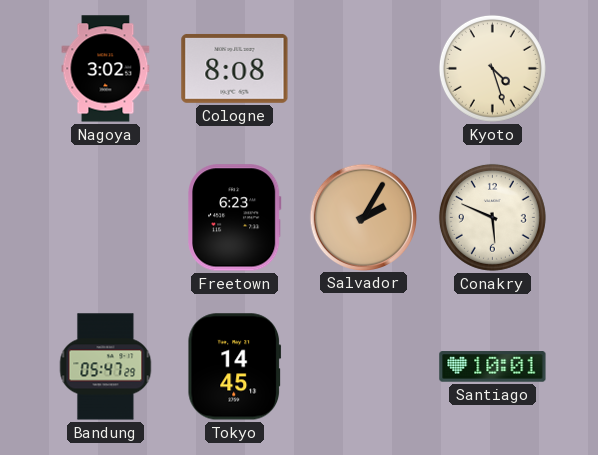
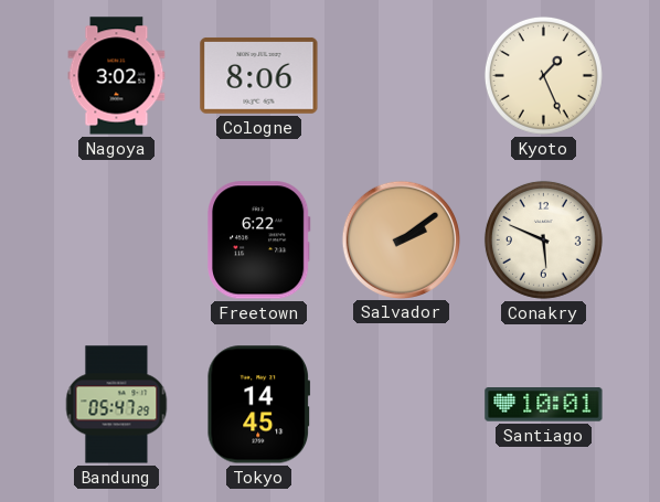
Cologne: 8:08 -> 8:06 (259, 76)
Kyoto: 4:27 -> 1:26 (543, 75)
Freetown: 6:23 -> 6:22 (259, 241)
Salvador: 2:05 -> 2:09 (401, 239)
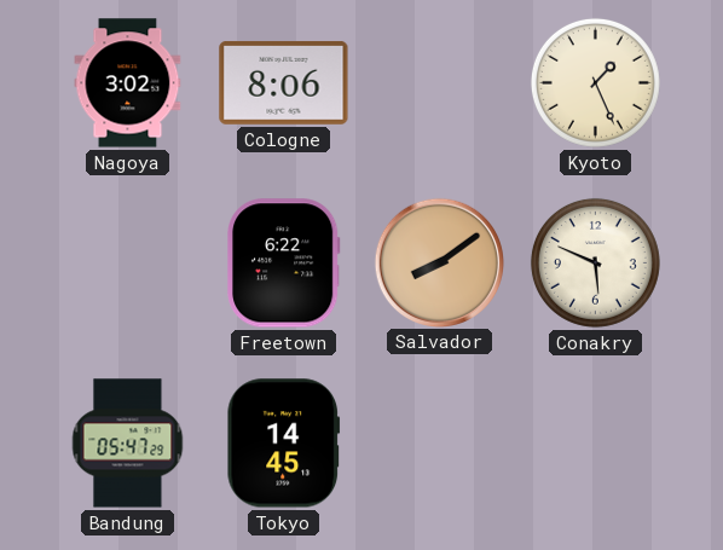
Salvador: 2:09 -> 8:09 (439, 262)
Santiago: 10:01 -> none (544, 405)
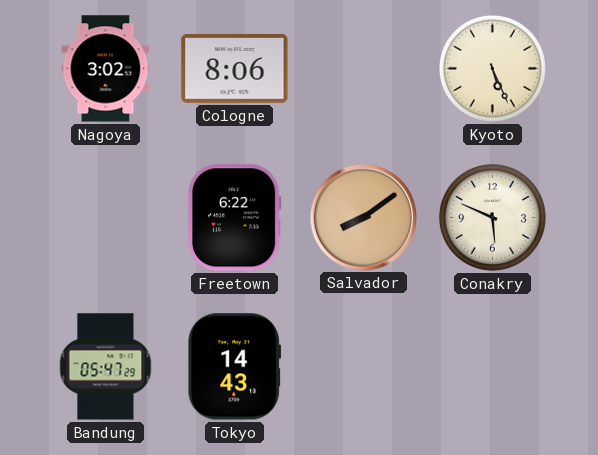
Kyoto: 1:26 -> 5:26 (492, 68)
Tokyo: 14:45 -> 14:43 (235, 367)
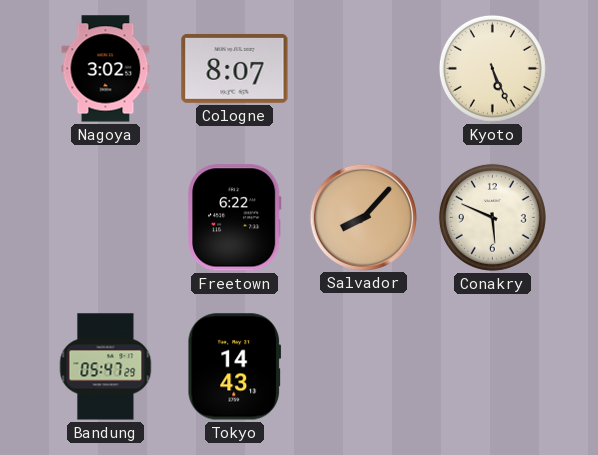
Cologne: 8:06 -> 8:07 (235, 69)
Salvador: 8:09 -> 8:07 (363, 217)
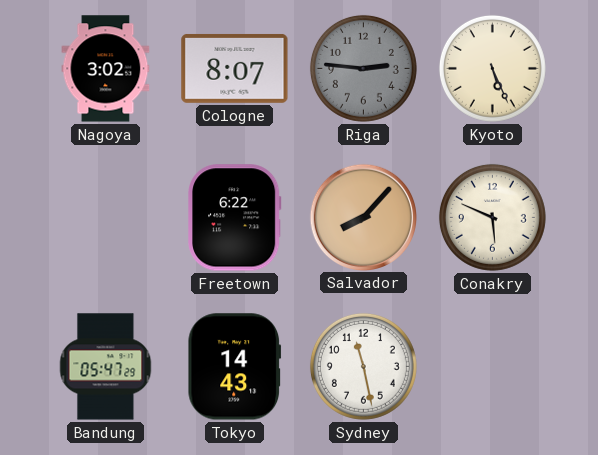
Riga: none -> 2:46 (363, 68)
Sydney: none -> 11:28 (363, 366)
